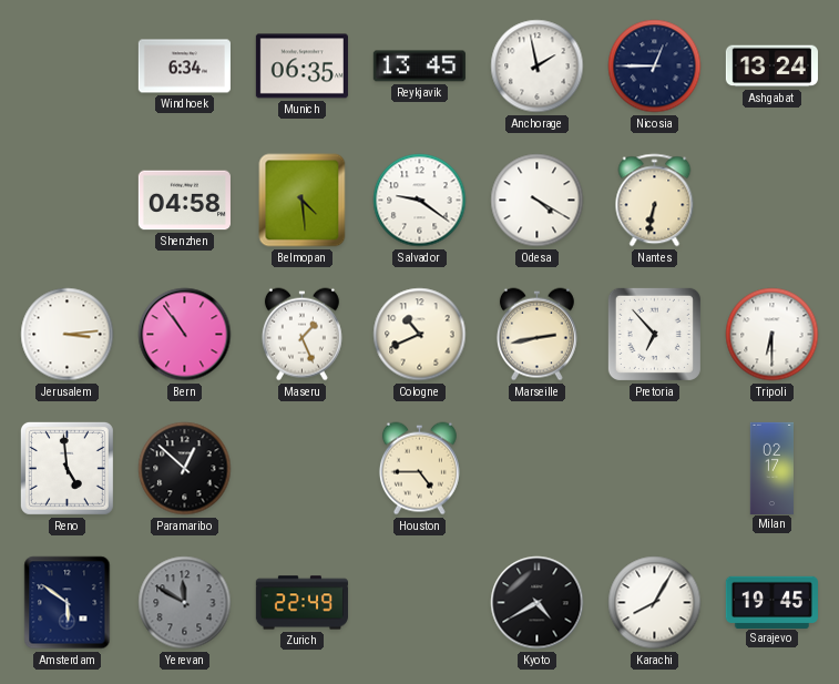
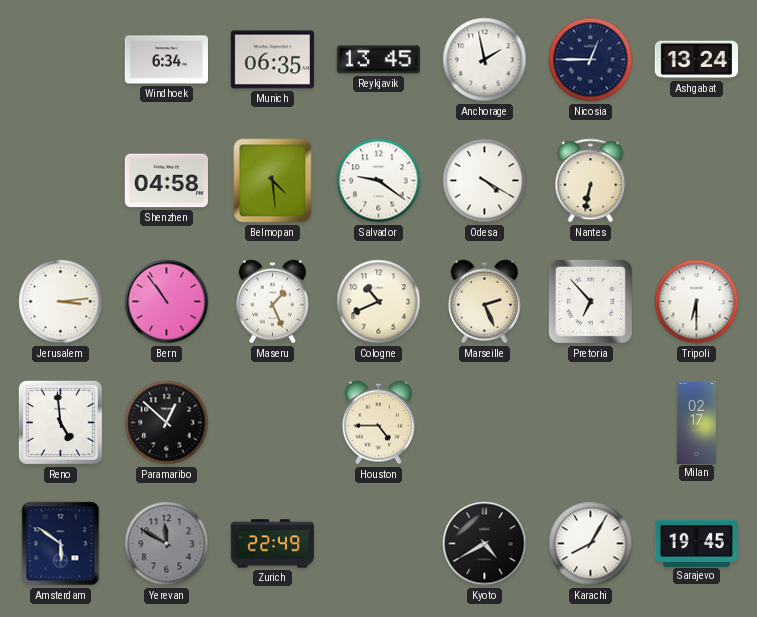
Marseille: 2:43 -> 2:26 (484, 302)
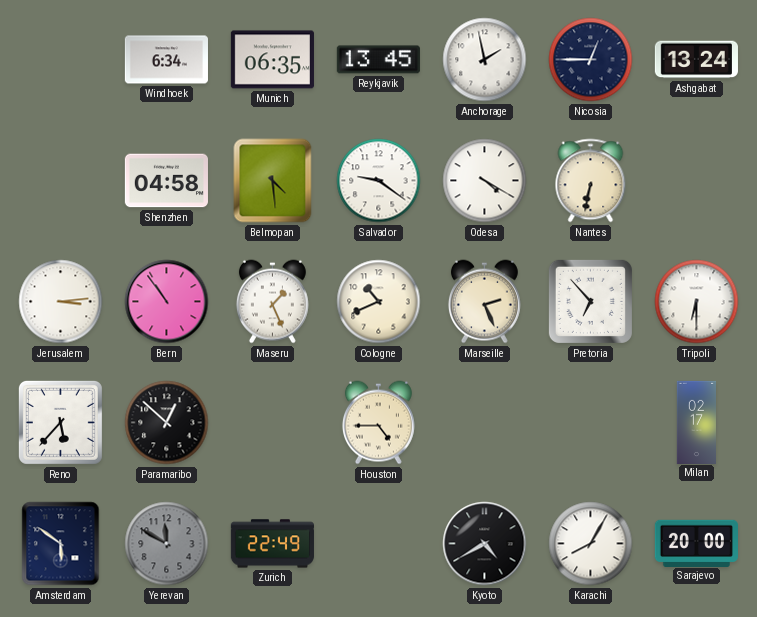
Reno: 4:59 -> 5:37 (60, 422)
Sarajevo: 19:45 -> 20:00 (696, 543)
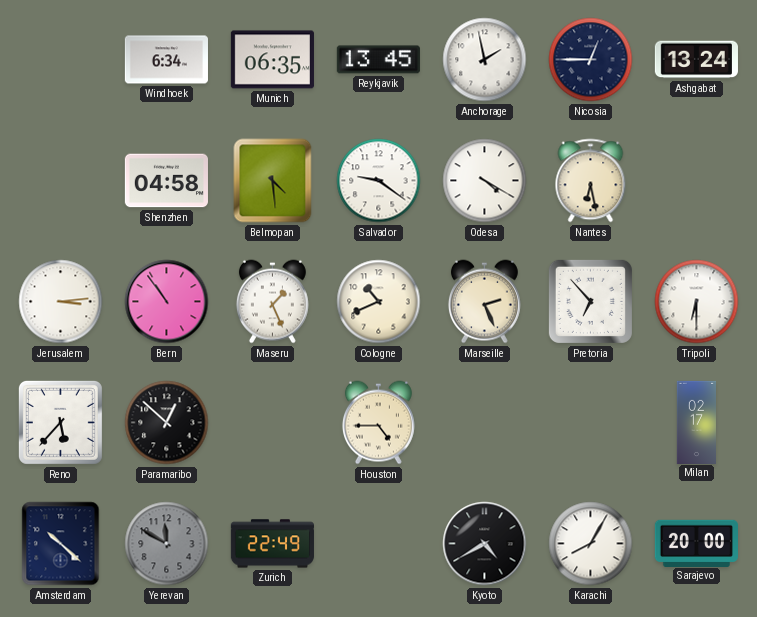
Nantes: 6:32 -> 6:28 (591, 181)
Amsterdam: 5:51 -> 10:22 (61, 544)
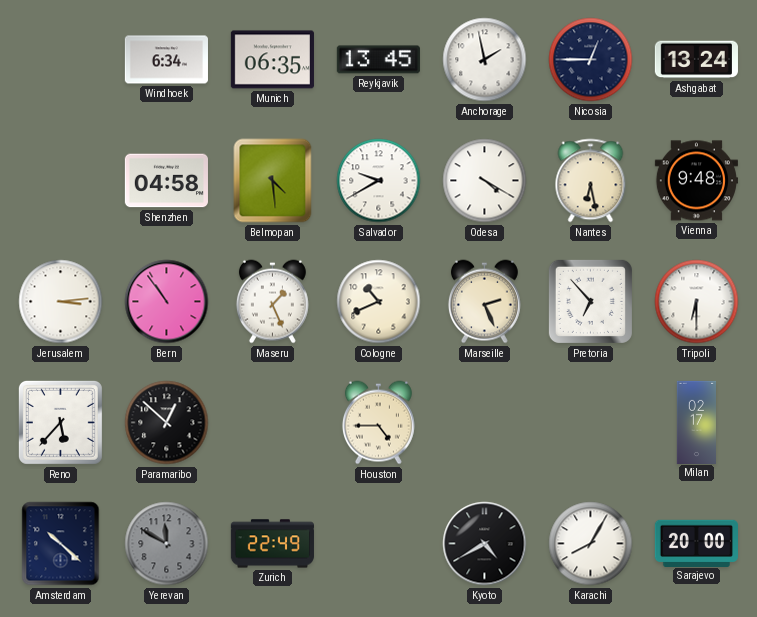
Salvador: 9:21 -> 9:40 (379, 181)
Vienna: none -> 9:48 (696, 181)
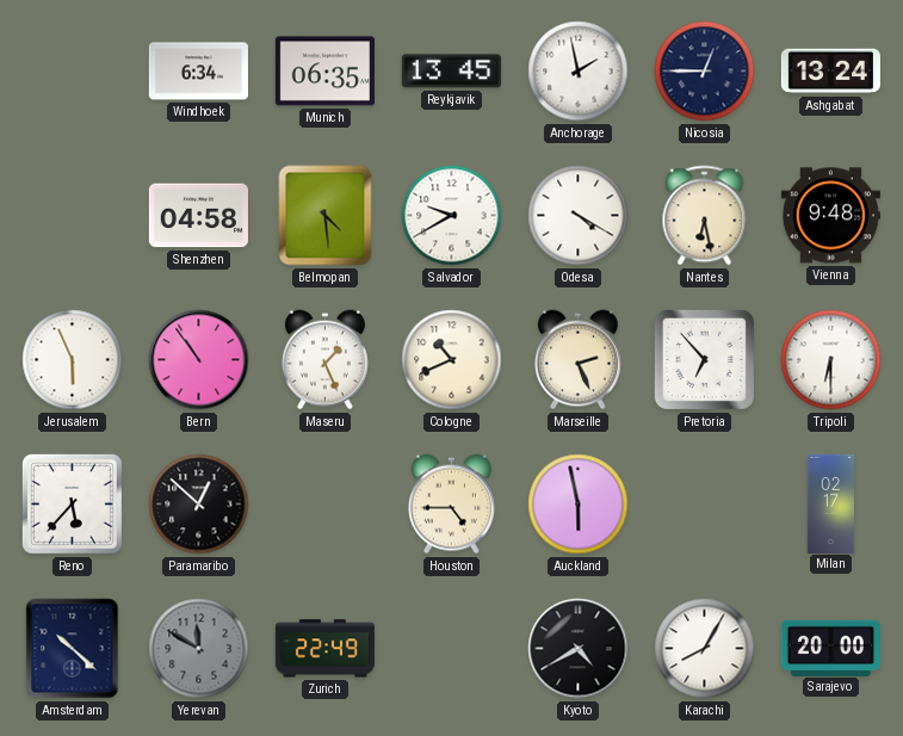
Jerusalem: 3:14 -> 5:56 (73, 360)
Auckland: none -> 5:58 (579, 505)
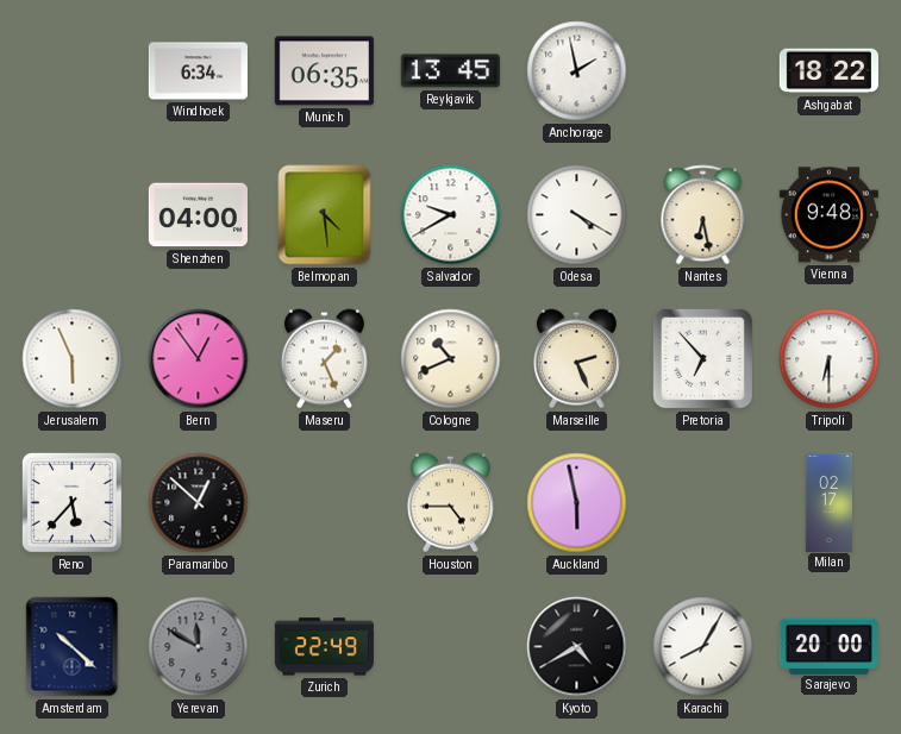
Nicosia: 12:45 -> none (705, 72)
Ashgabat: 13:24 -> 18:22 (828, 71)
Shenzhen: 04:58 -> 04:00 (198, 215)
Bern: 10:54 -> 12:54 (199, 359)
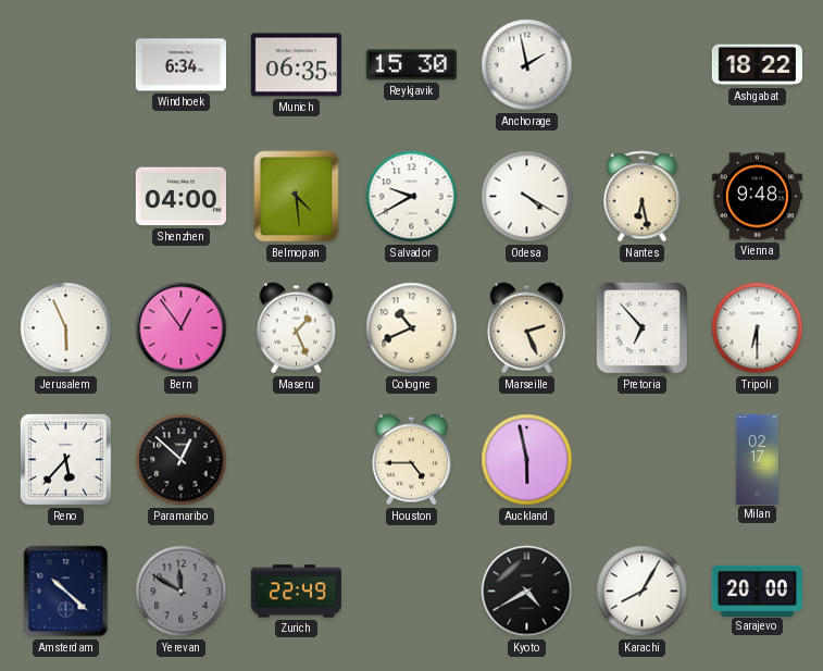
Reykjavik: 13:45 -> 15:30 (411, 65)
